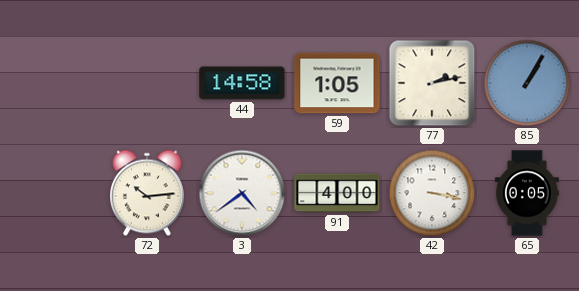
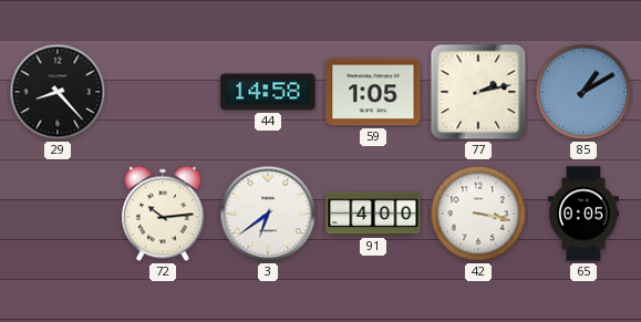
29: none -> 8:23 (58, 92)
85: 1:05 -> 1:10 (583, 92)
3: 4:39 -> 6:39 (268, 214)
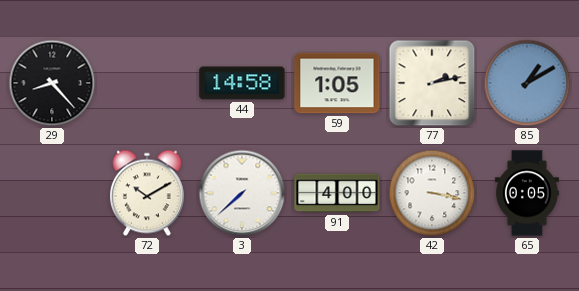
72: 10:14 -> 10:10 (148, 193)
3: 6:39 -> 7:38 (242, 193)
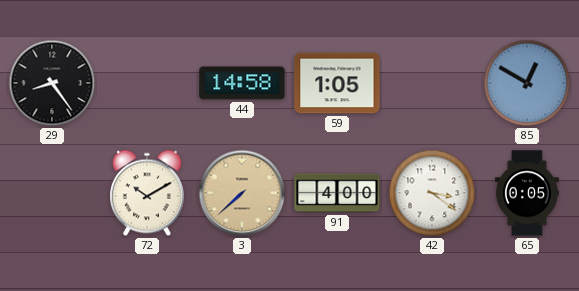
29: 8:23 -> 8:24 (52, 83)
77: 2:13 -> none (432, 83)
85: 1:10 -> 12:50 (527, 83)
3 dial: white -> champagne (242, 193)
42: 3:17 -> 3:21 (432, 193)
